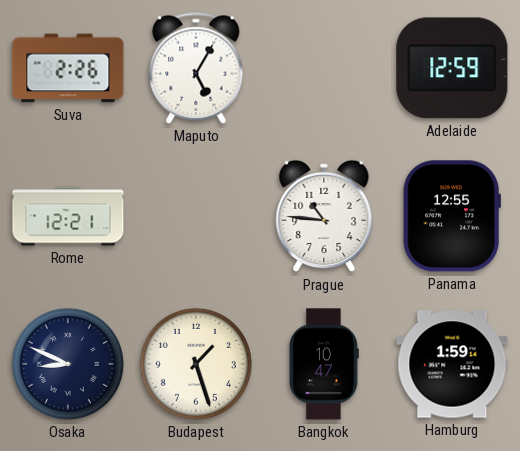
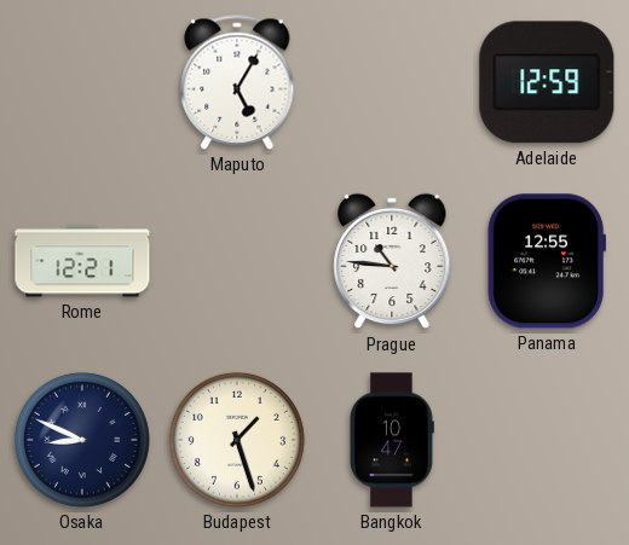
Suva: 2:26 -> none (68, 68)
Hamburg: 1:59 -> none (452, 364)
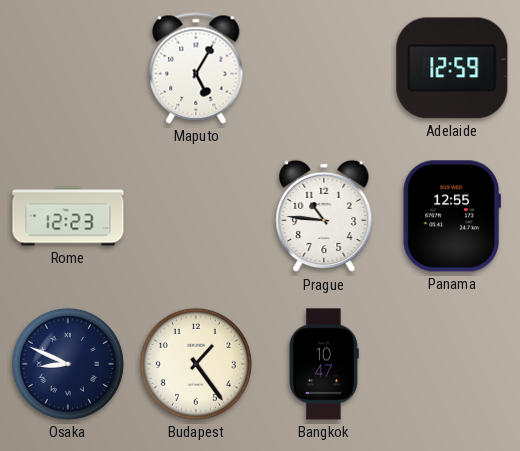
Rome: 12:21 -> 12:23 (68, 216)
Budapest: 1:27 -> 1:24 (196, 364)
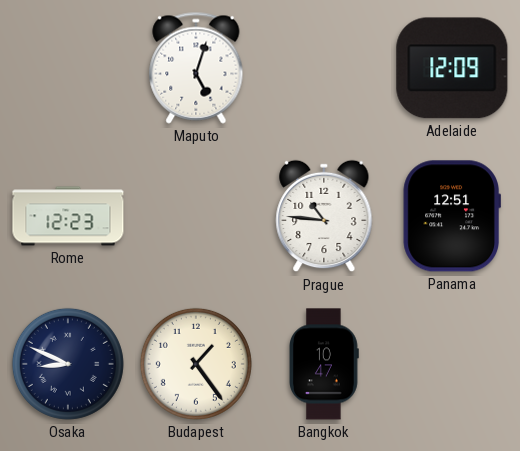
Maputo: 5:05 -> 5:03 (196, 68)
Adelaide: 12:59 -> 12:09 (452, 68)
Panama: 12:55 -> 12:51 (452, 216)
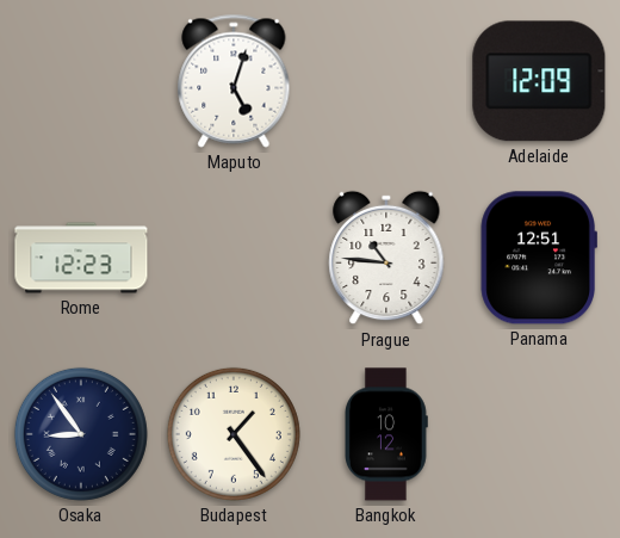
Osaka: 8:49 -> 8:54 (81, 434)
Bangkok: 10:47 -> 10:12 (386, 434)
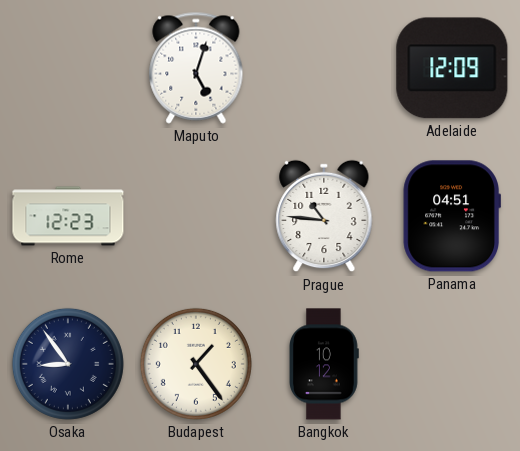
Panama: 12:51 -> 04:51 (452, 216)
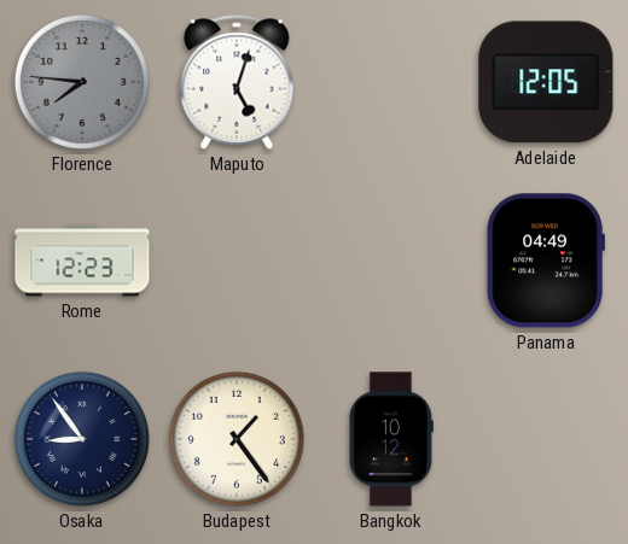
Florence: none -> 7:46 (82, 82)
Adelaide: 12:09 -> 12:05 (546, 82)
Prague: 10:46 -> none (324, 216)
Panama: 04:51 -> 04:49 (546, 261)
